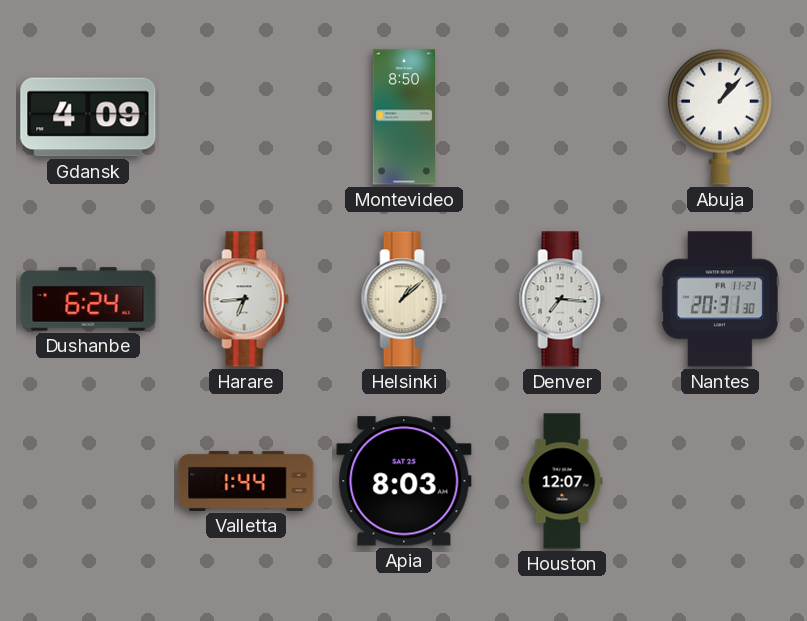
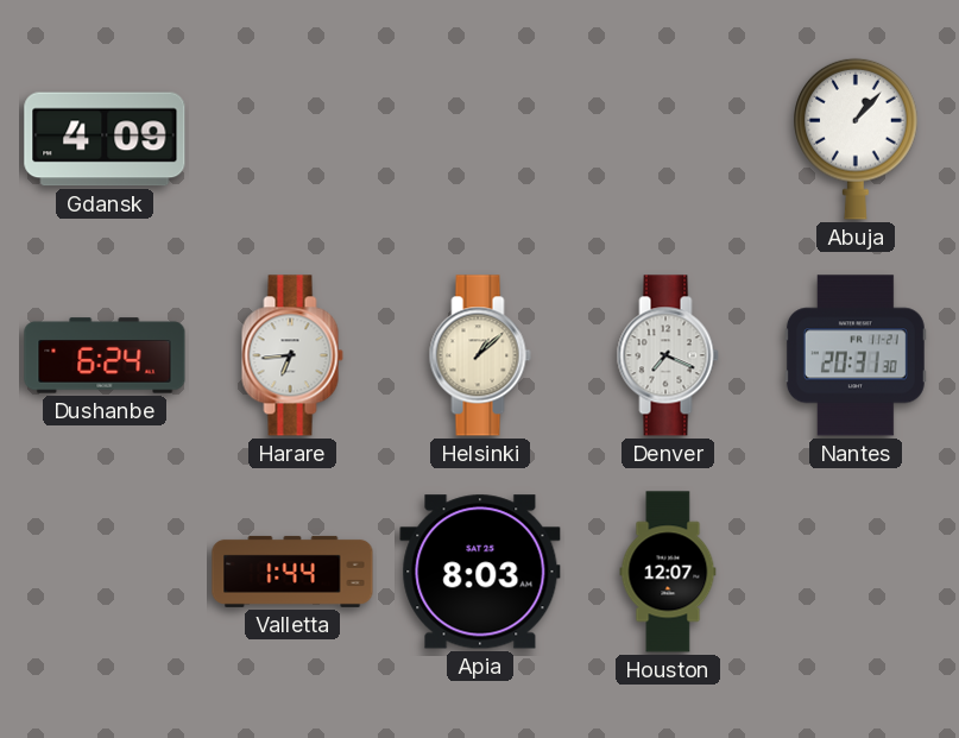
Montevideo: 8:50 -> none (403, 117)
Denver: 7:16 -> 7:19 (668, 355)
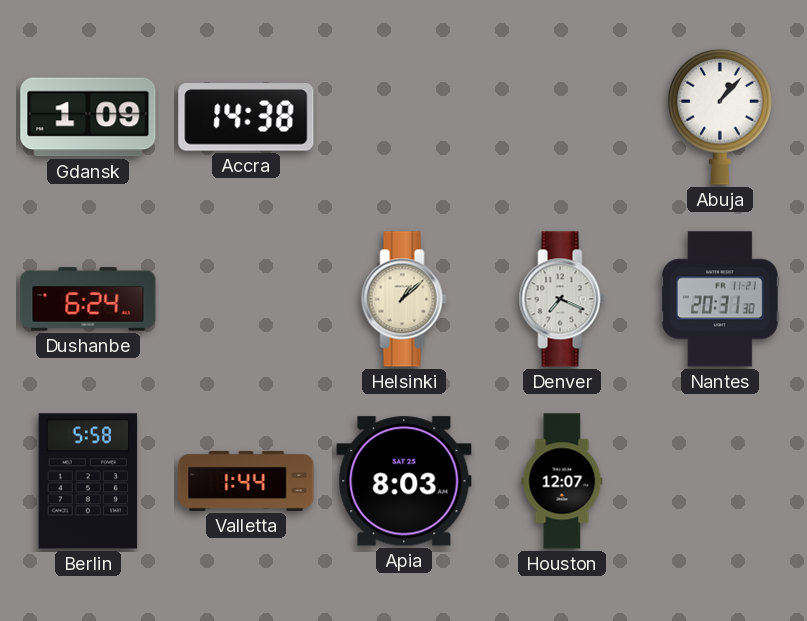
Gdansk: 4:09 -> 1:09 (88, 117)
Accra: none -> 14:38 (246, 117)
Harare: 6:44 -> none (292, 355)
Berlin: none -> 5:58 (88, 481)
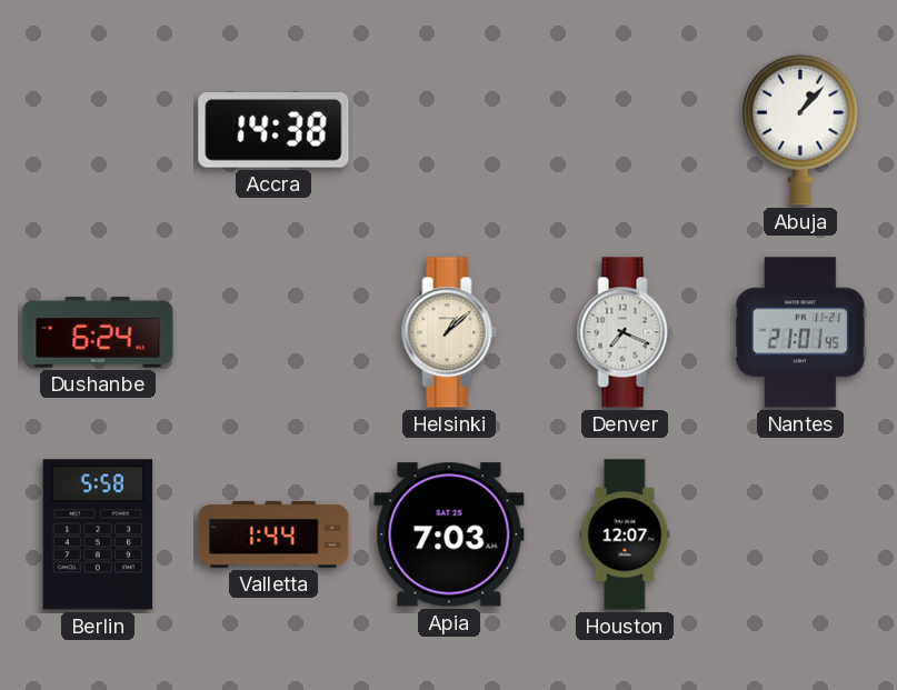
Gdansk: 1:09 -> none (88, 117)
Nantes: 20:31 -> 21:01 (800, 332)
Apia: 8:03 -> 7:03 (449, 534)
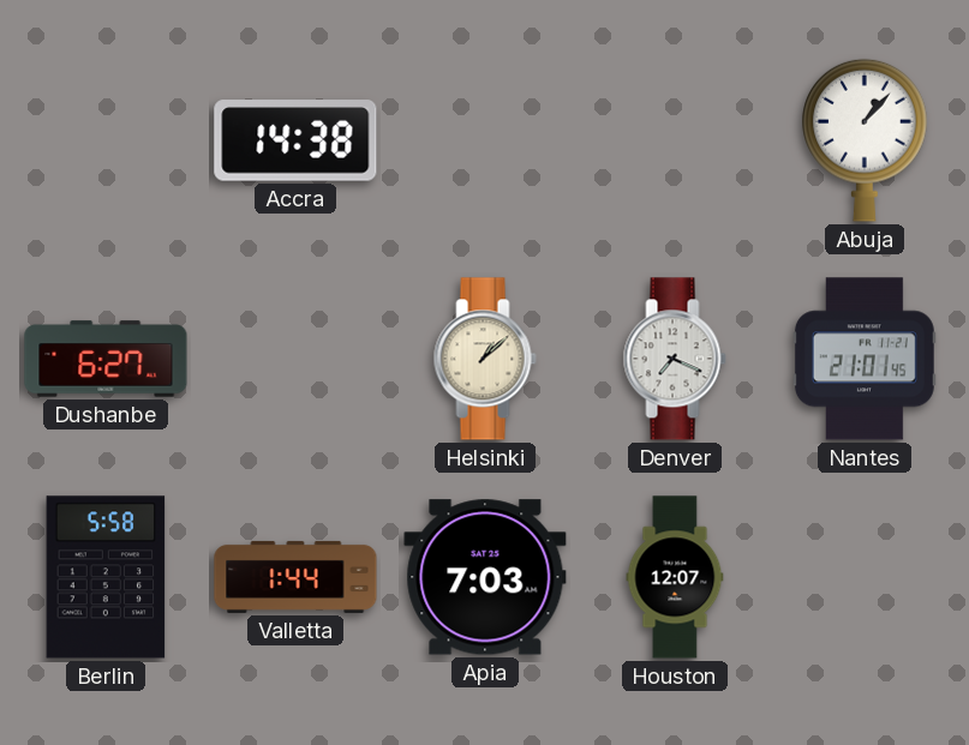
Dushanbe: 6:24 -> 6:27 (106, 359)
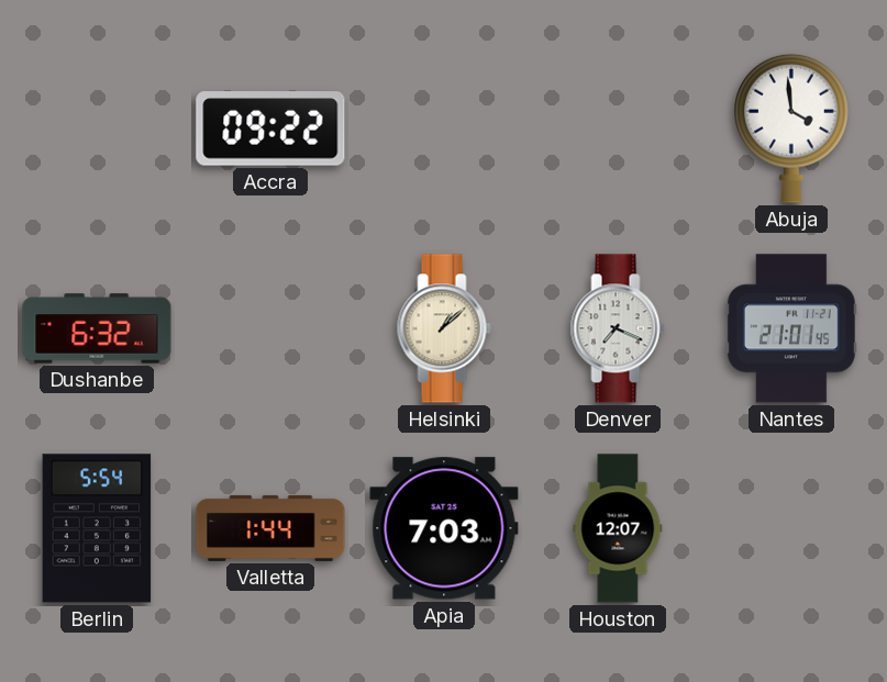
Accra: 14:38 -> 09:22 (270, 128)
Abuja: 1:07 -> 3:59 (791, 128)
Dushanbe: 6:27 -> 6:32 (97, 328)
Berlin: 5:58 -> 5:54 (97, 528)
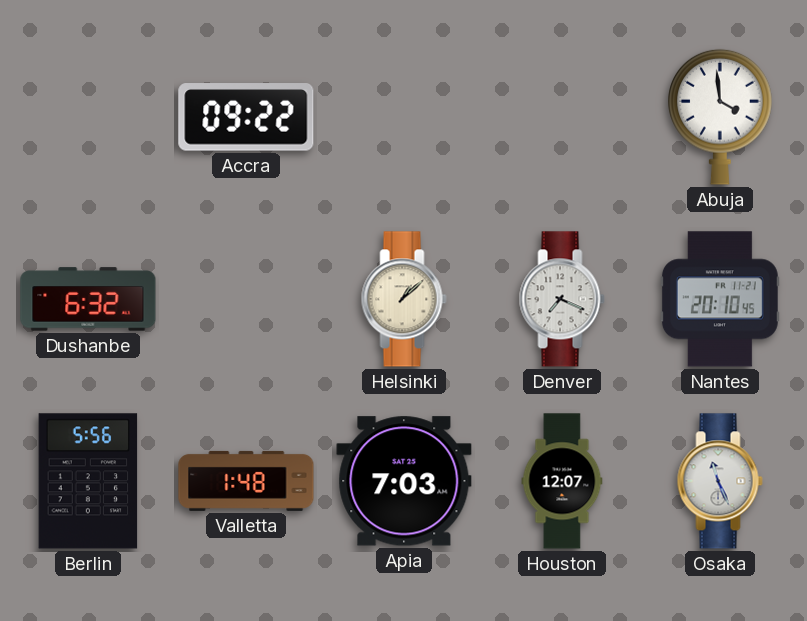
Nantes: 21:01 -> 20:10 (720, 299)
Berlin: 5:54 -> 5:56 (88, 481)
Valletta: 1:44 -> 1:48 (246, 481)
Osaka: none -> 11:26 (720, 481)
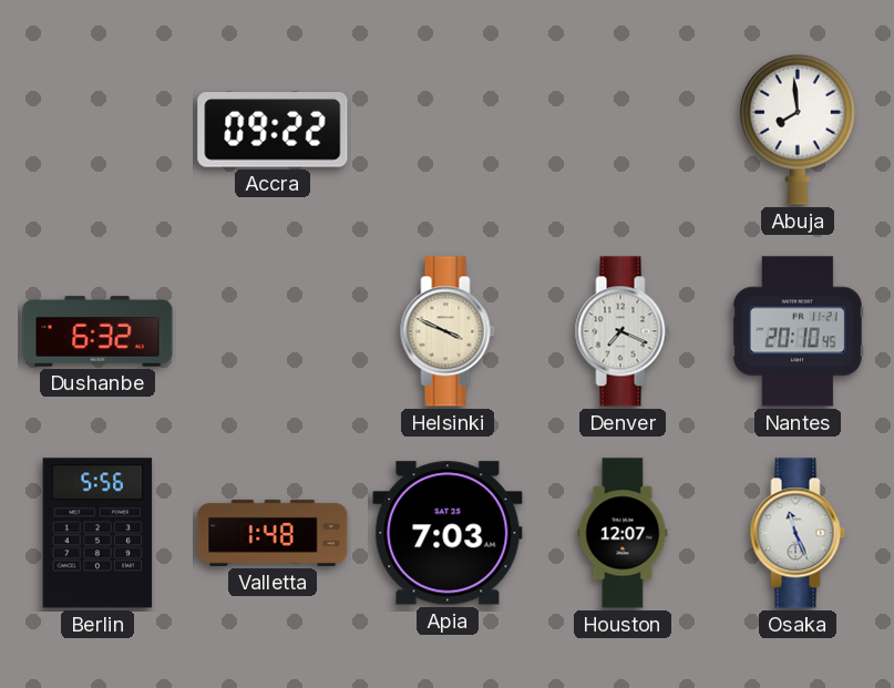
Abuja: 3:59 -> 7:59 (798, 130)
Helsinki: 1:08 -> 3:49 (448, 331)
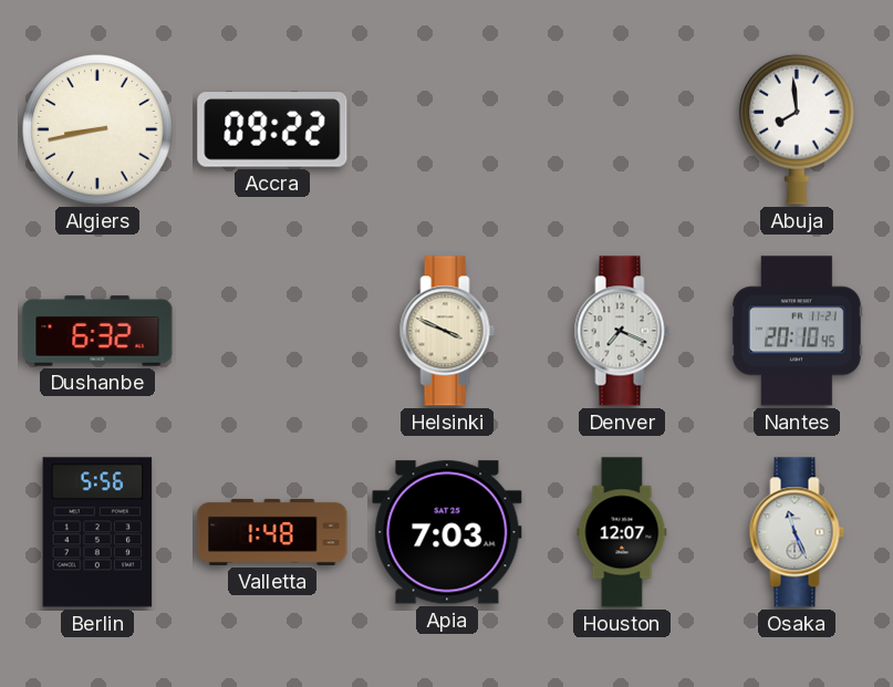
Algiers: none -> 8:43 (97, 129)
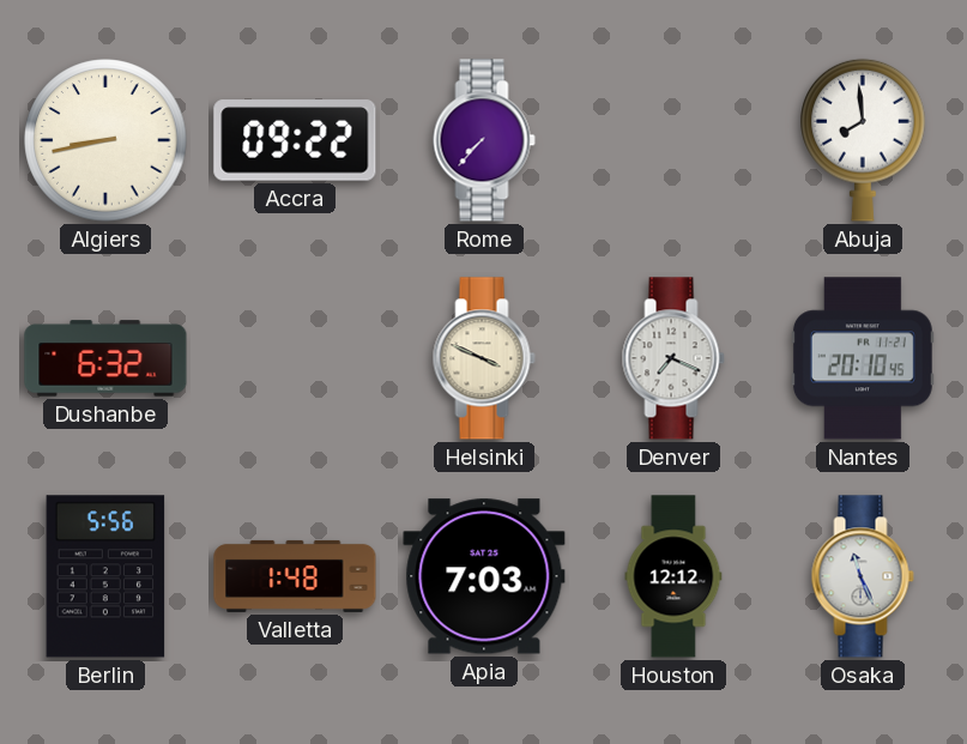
Rome: none -> 7:37 (484, 140)
Houston: 12:07 -> 12:12 (673, 576)
